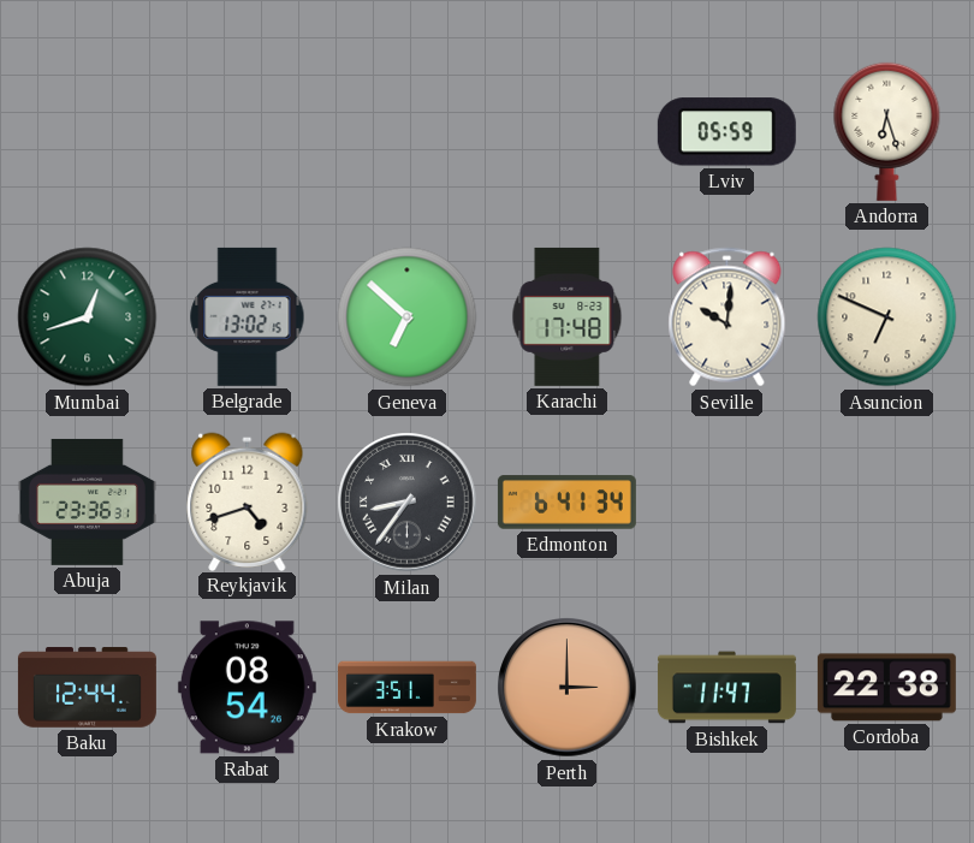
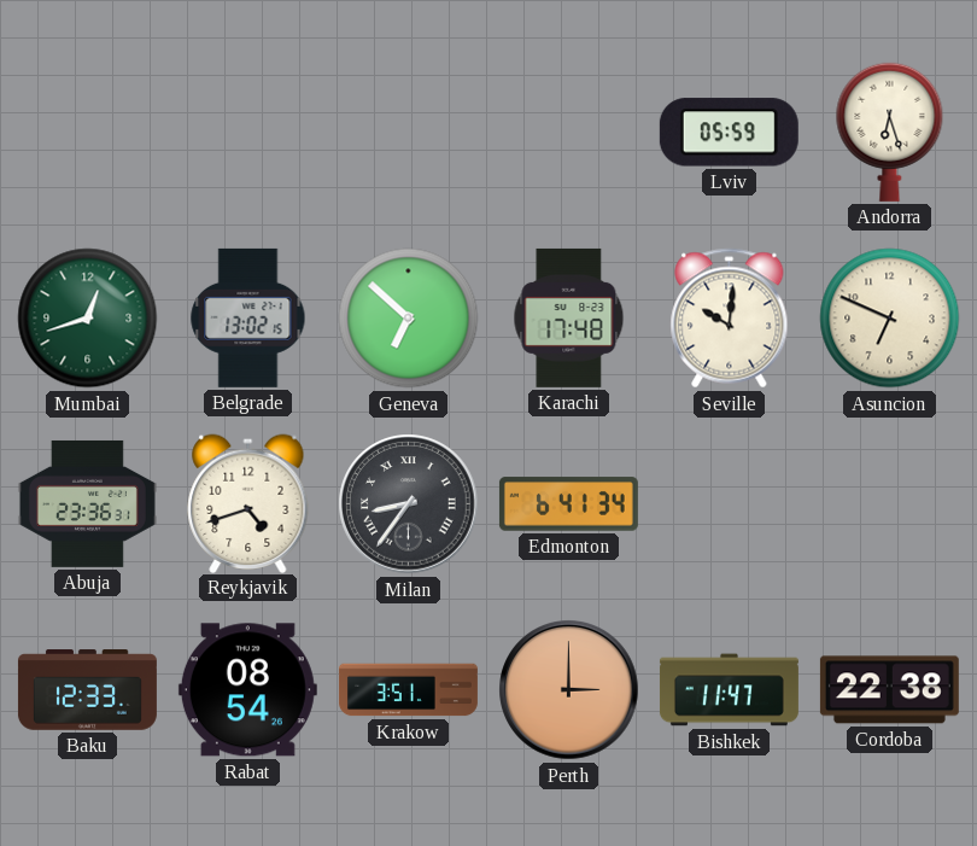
Baku: 12:44 -> 12:33 (87, 690)
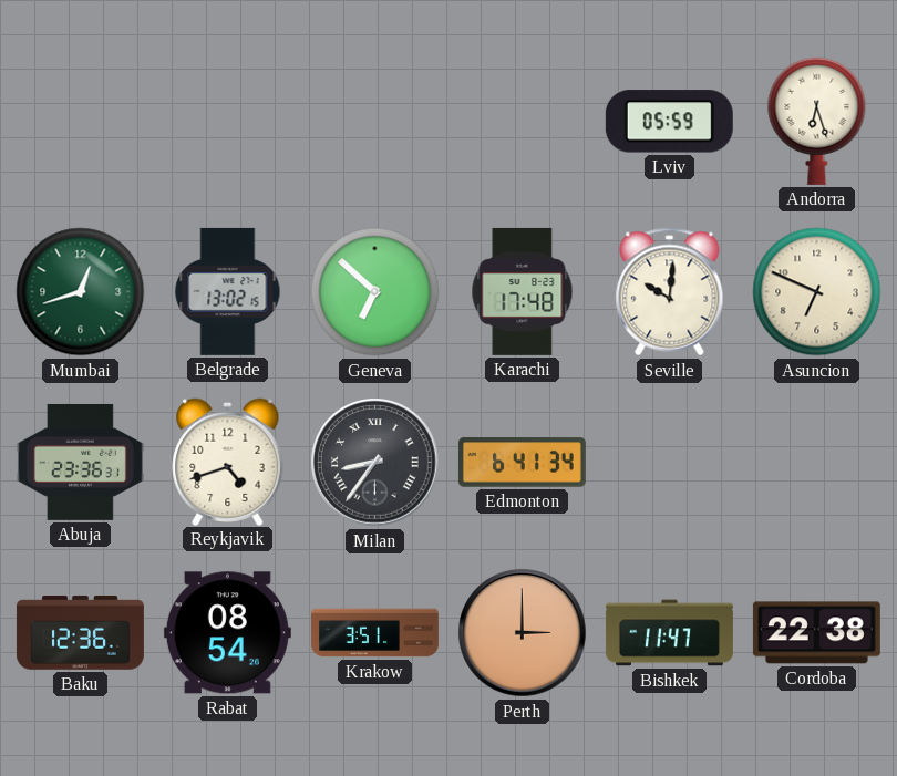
Baku: 12:33 -> 12:36 (80, 633)
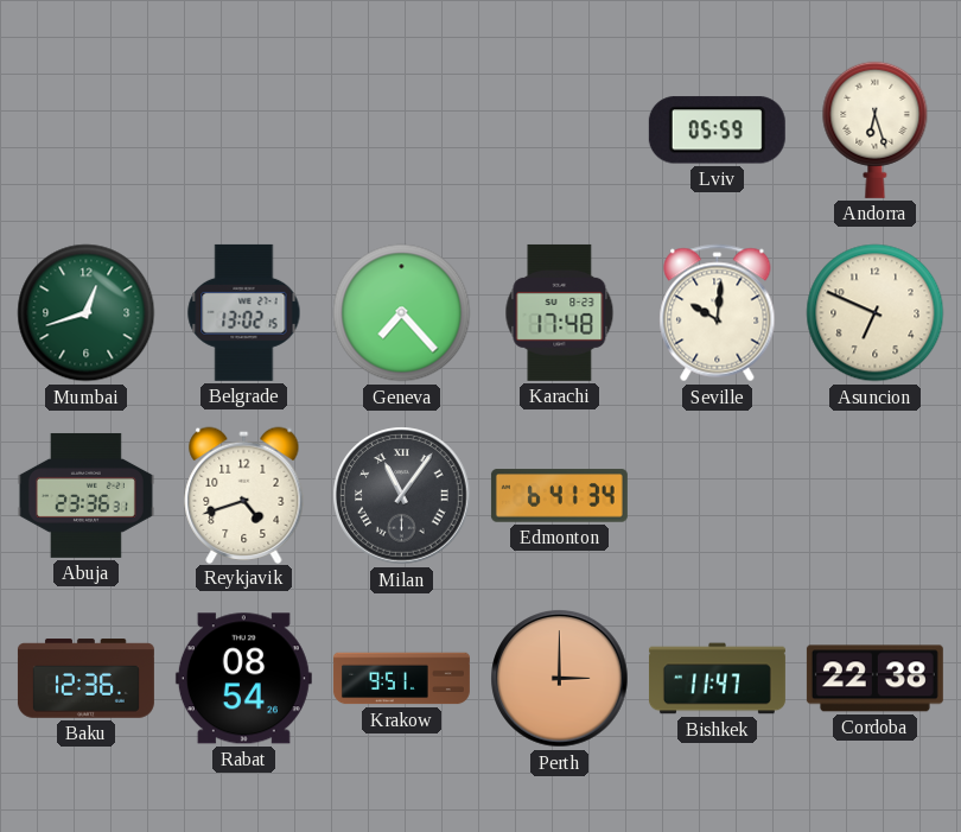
Geneva: 6:52 -> 7:23 (402, 313)
Milan: 8:36 -> 11:06 (402, 496)
Krakow: 3:51 -> 9:51 (401, 679)
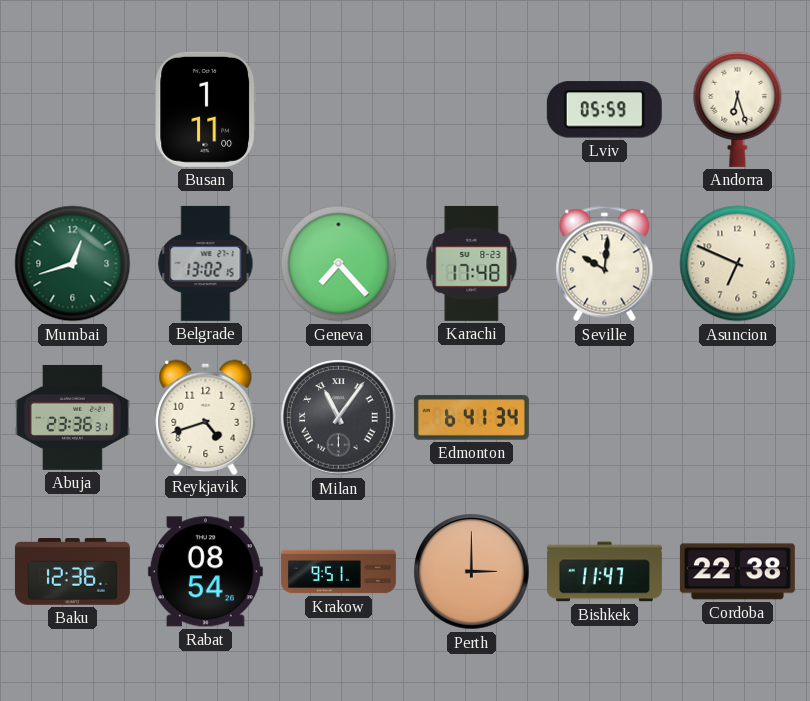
Busan: none -> 1:11 (206, 109)
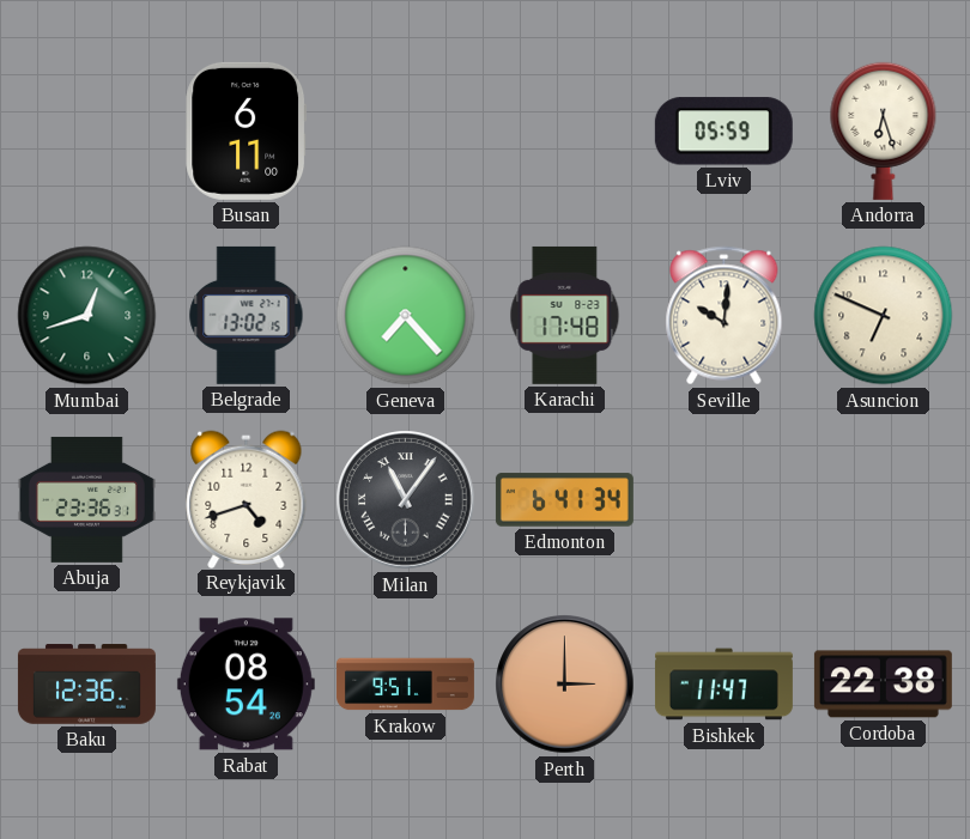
Busan: 1:11 -> 6:11 (247, 130)
